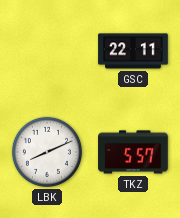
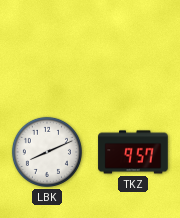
GSC: 22:11 -> none (133, 51)
TKZ: 5:57 -> 9:57 (133, 152)
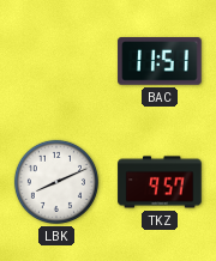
BAC: none -> 11:51 (160, 61)
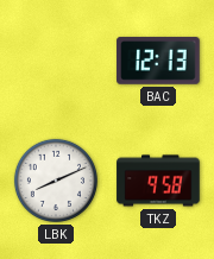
BAC: 11:51 -> 12:13 (158, 61)
TKZ: 9:57 -> 9:58 (158, 181)
